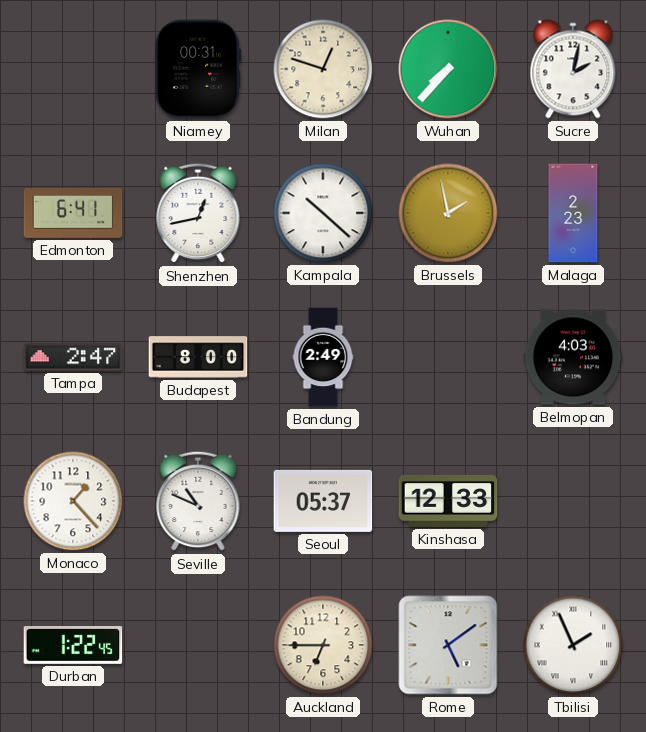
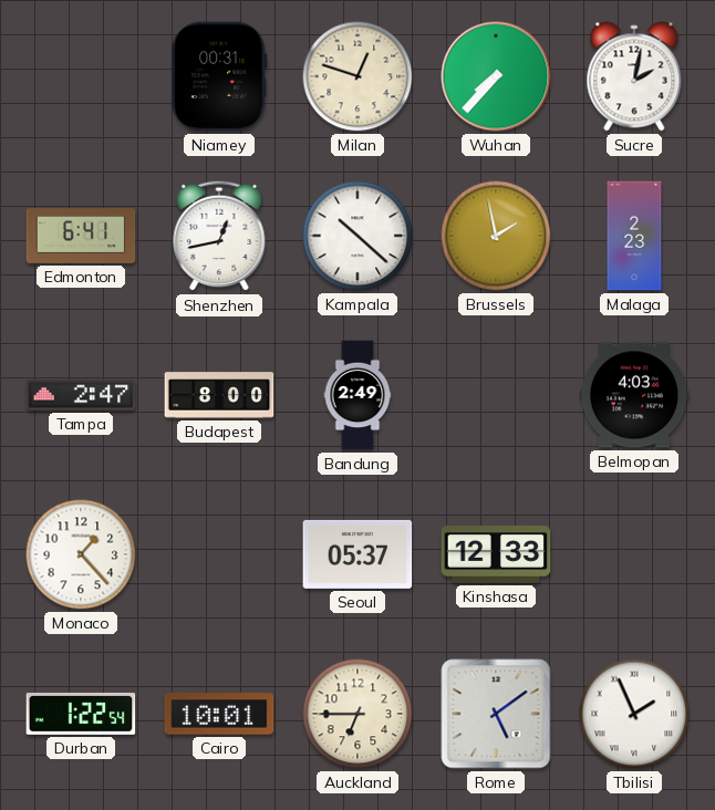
Seville: 10:49 -> none (198, 501)
Durban: 1:22:45 -> 1:22:54 (81, 715)
Cairo: none -> 10:01 (219, 714)
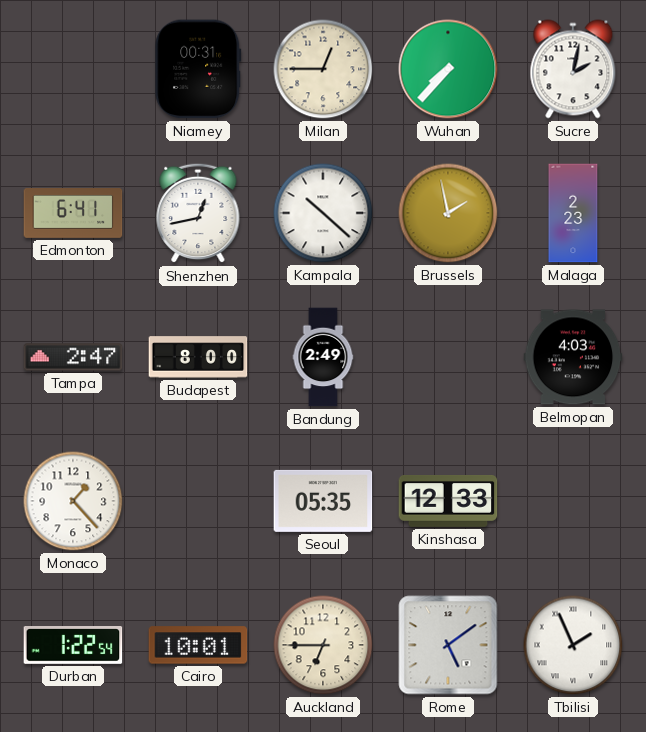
Milan: 12:48 -> 12:45 (323, 69)
Seoul: 05:37 -> 05:35 (323, 501)
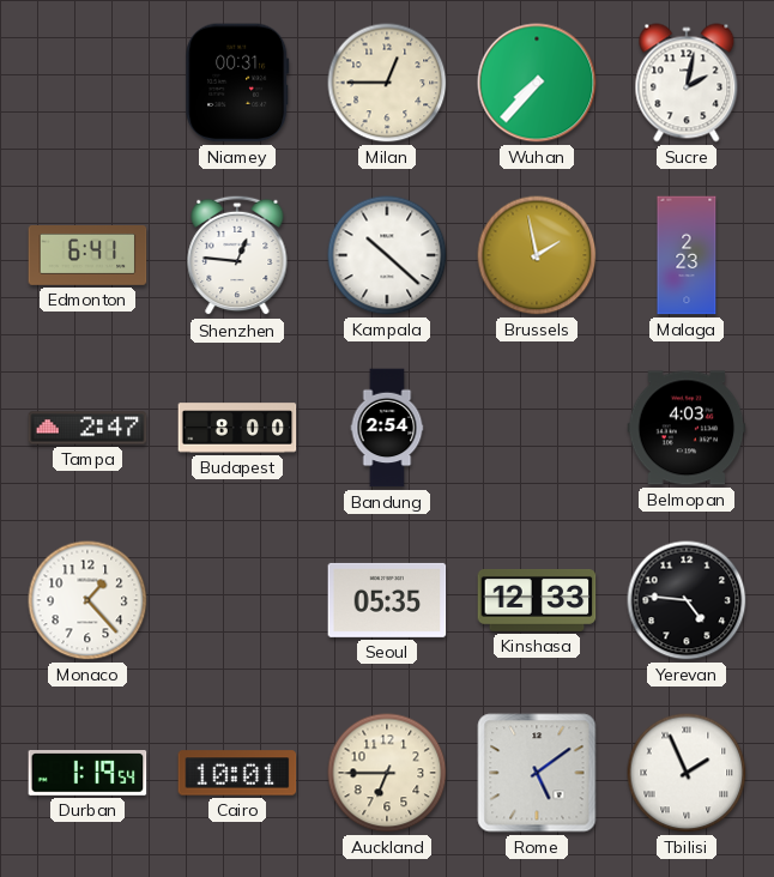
Shenzhen: 12:43 -> 12:46 (237, 255)
Bandung: 2:49 -> 2:54 (387, 428)
Yerevan: none -> 4:46 (687, 600)
Durban: 1:22 -> 1:19 (87, 774)
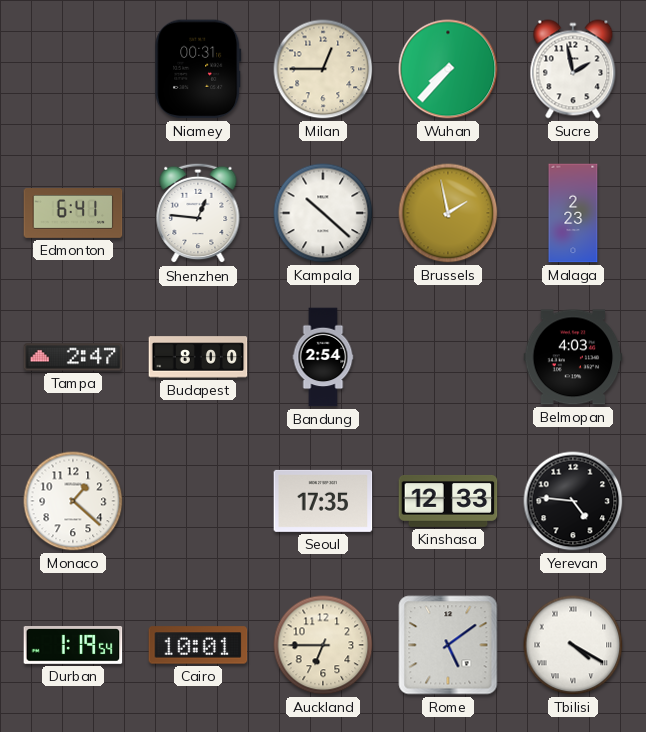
Sucre: 2:02 -> 1:58 (573, 69)
Monaco: 1:23 -> 1:22 (73, 501)
Seoul: 05:35 -> 17:35 (323, 501)
Tbilisi: 1:56 -> 4:20 (573, 645)
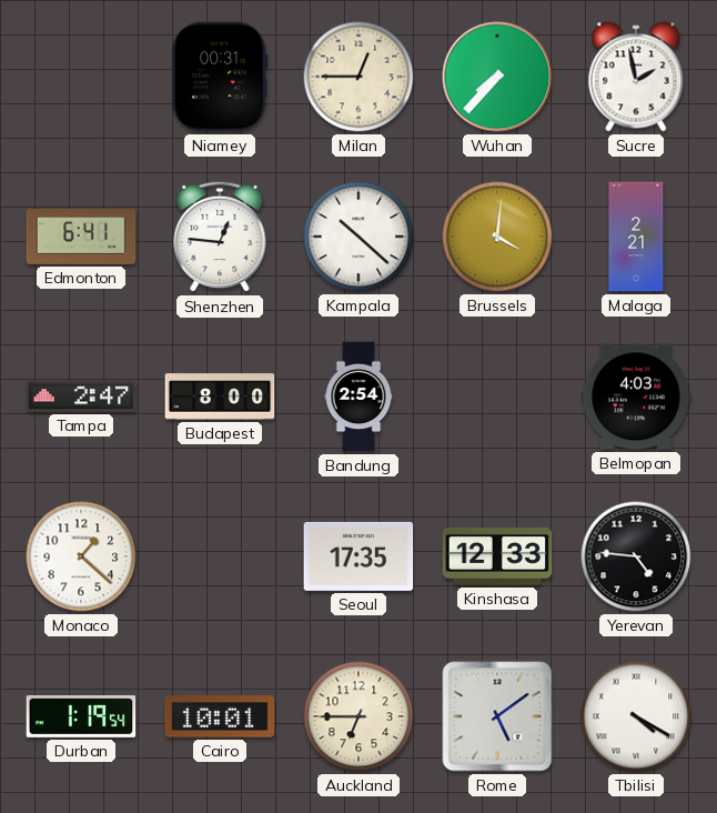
Brussels: 1:58 -> 4:01 (497, 237)
Malaga: 2:23 -> 2:21 (636, 237)
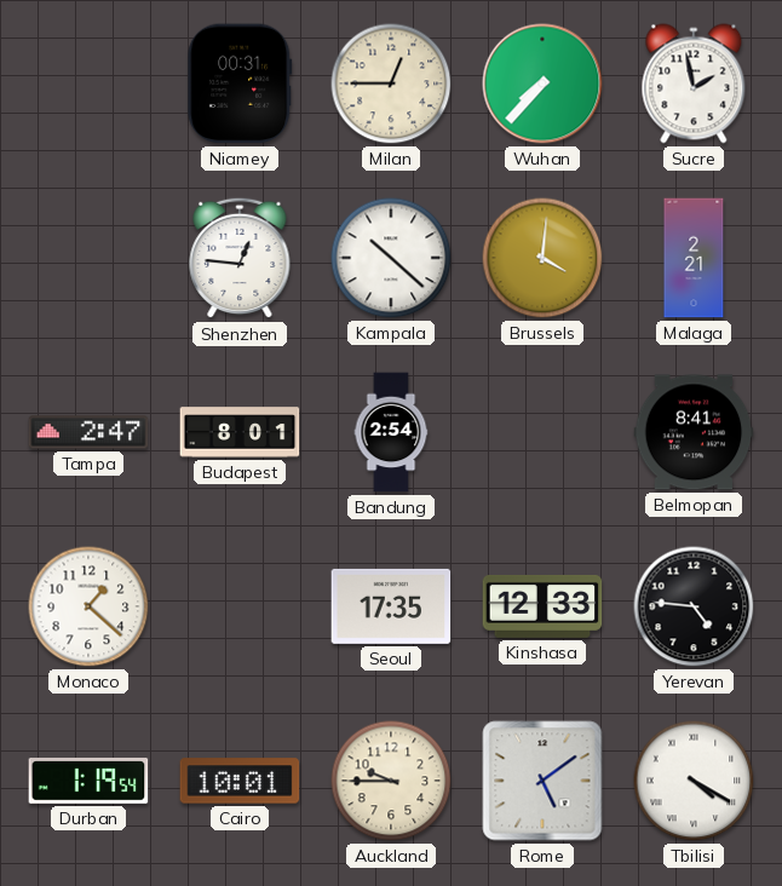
Edmonton: 6:41 -> none (81, 238)
Budapest: 8:00 -> 8:01 (240, 432)
Belmopan: 4:03 -> 8:41 (694, 432)
Auckland: 6:45 -> 9:45 (391, 781)
